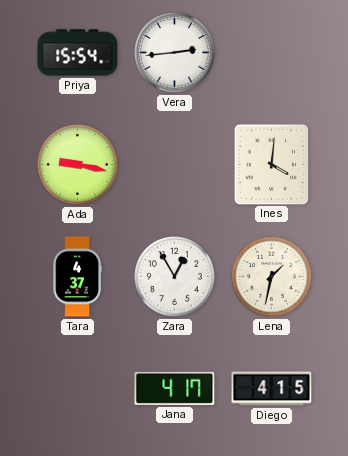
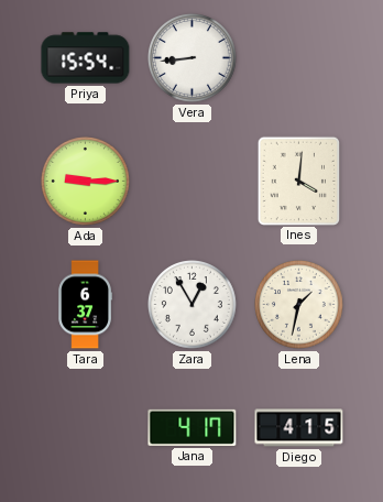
Vera: 2:44 -> 8:44 (193, 58)
Ada: 9:17 -> 9:15 (86, 182)
Tara: 4:37 -> 6:37 (85, 305)
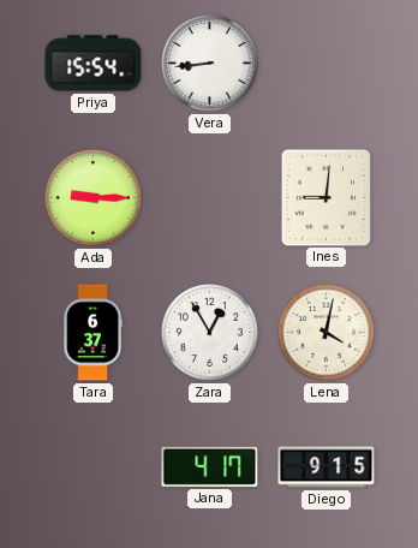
Ines: 4:01 -> 9:01 (326, 197)
Lena: 1:32 -> 4:02 (327, 333)
Diego: 4:15 -> 9:15 (327, 467)
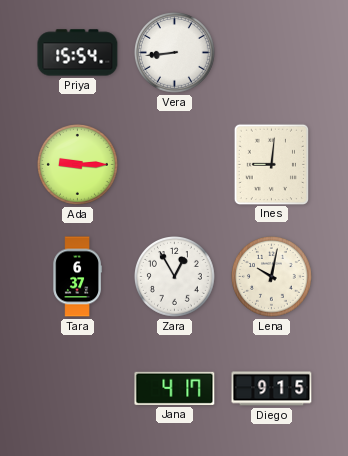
Lena: 4:02 -> 10:02 (272, 277)
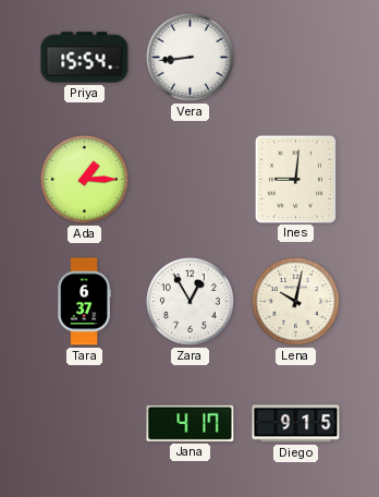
Ada: 9:15 -> 1:15 (85, 180)
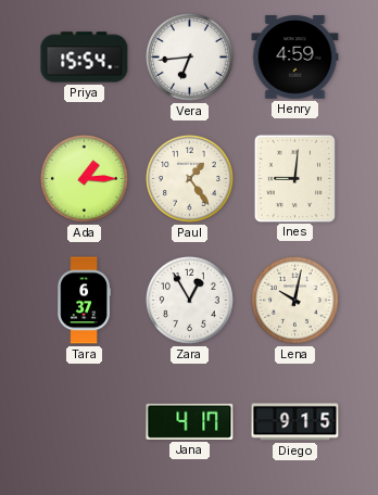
Vera: 8:44 -> 6:44 (190, 58)
Henry: none -> 4:59 (295, 58)
Paul: none -> 1:24 (190, 179)
